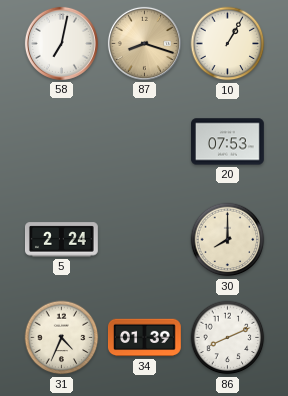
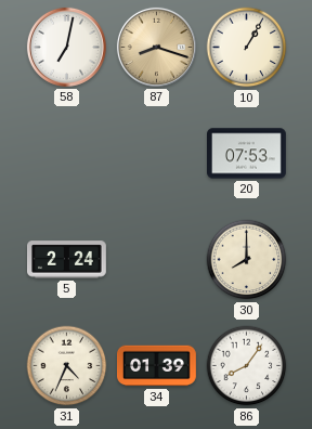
86: 8:11 -> 8:06 (247, 366)
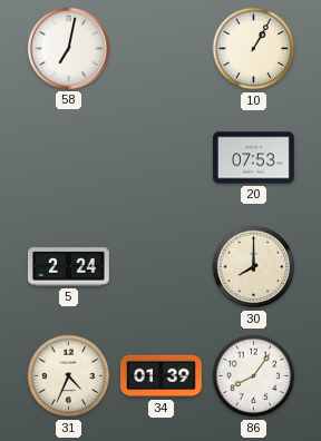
87: 8:18 -> none (156, 47)
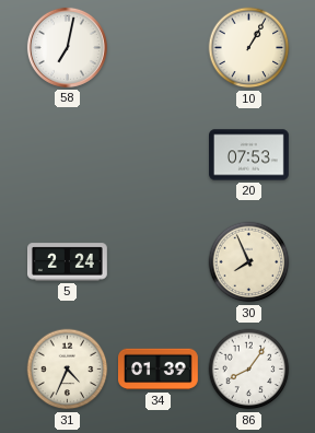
30: 8:00 -> 7:56 (249, 262)
